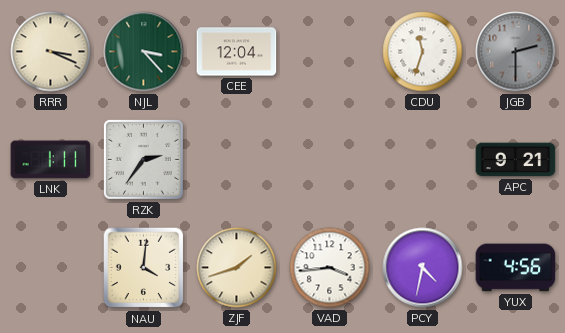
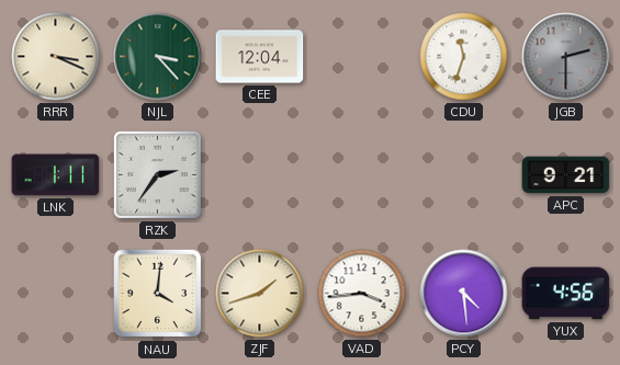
PCY: 4:32 -> 4:29 (464, 294)
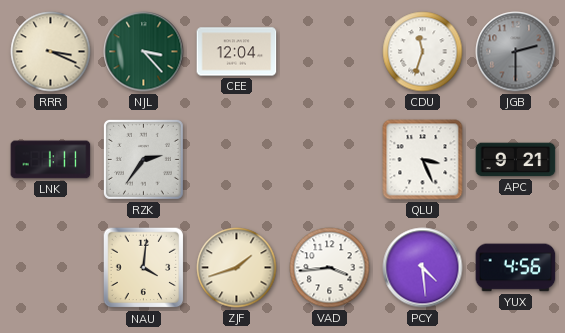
QLU: none -> 3:26 (423, 160)
